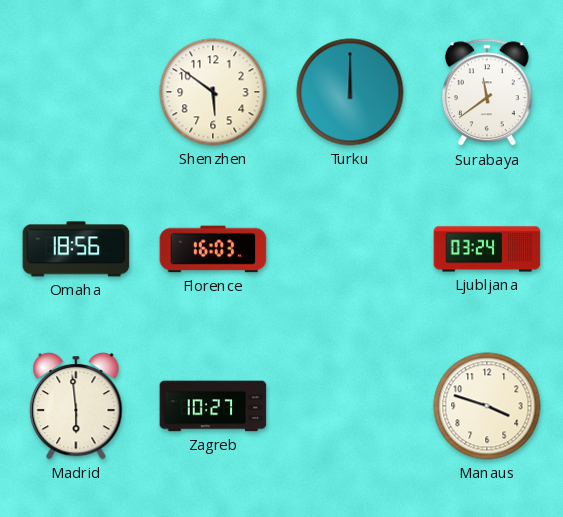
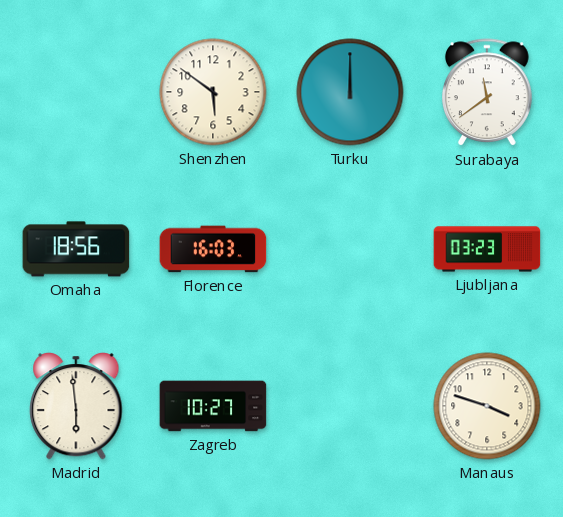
Ljubljana: 03:24 -> 03:23 (487, 249)
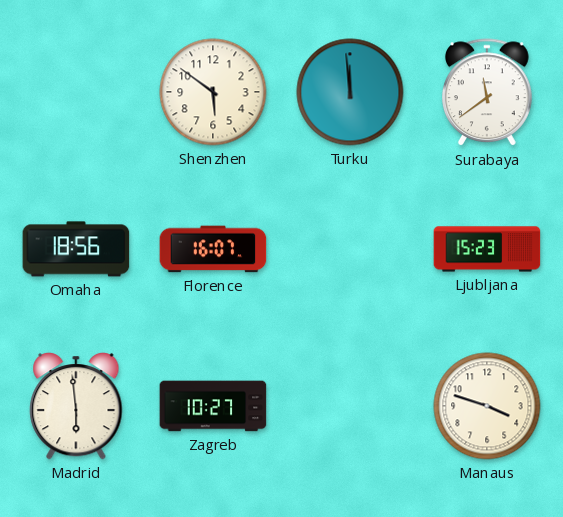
Turku: 12:00 -> 11:59 (350, 92)
Florence: 16:03 -> 16:07 (213, 249)
Ljubljana: 03:23 -> 15:23 (487, 249)
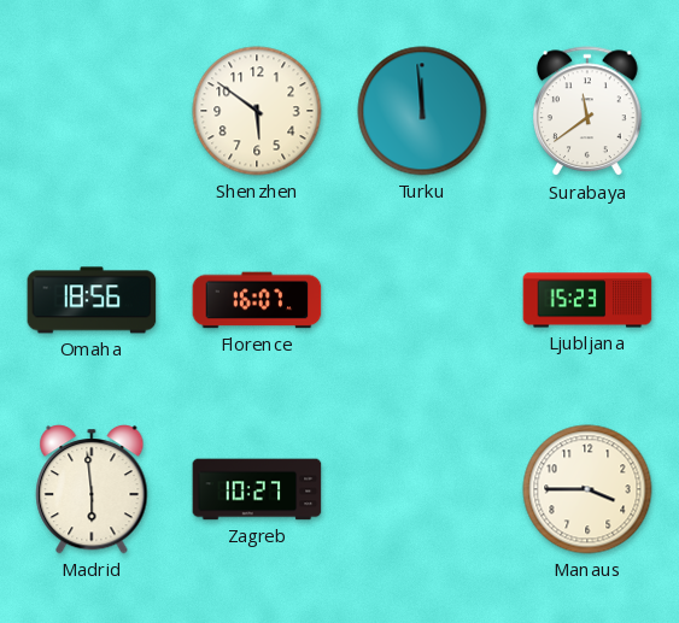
Manaus: 3:48 -> 3:45 (587, 489)
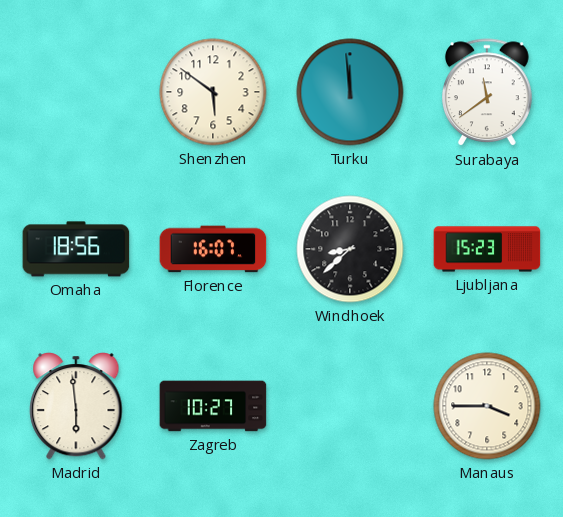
Windhoek: none -> 8:38 (350, 249)
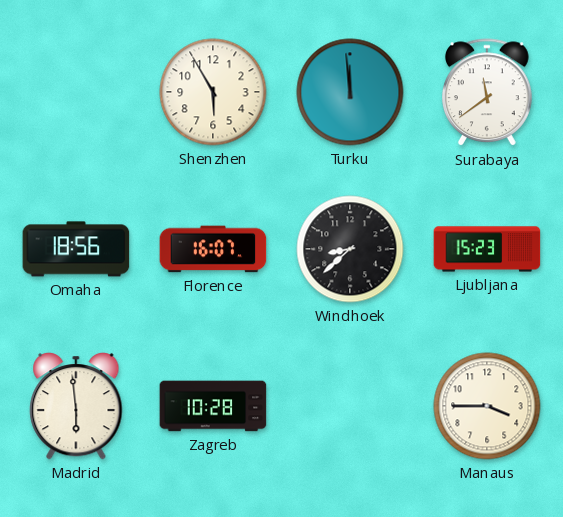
Shenzhen: 5:51 -> 5:55 (213, 92)
Zagreb: 10:27 -> 10:28 (213, 406)
